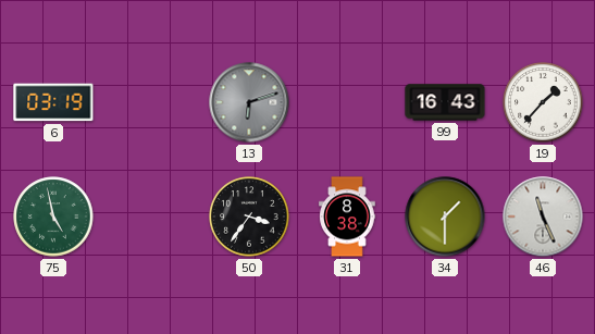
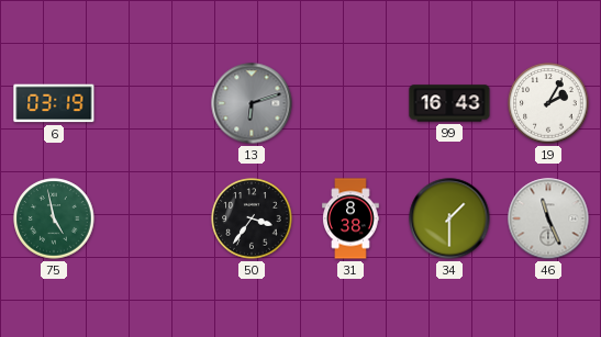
19: 1:37 -> 2:05 (548, 103)
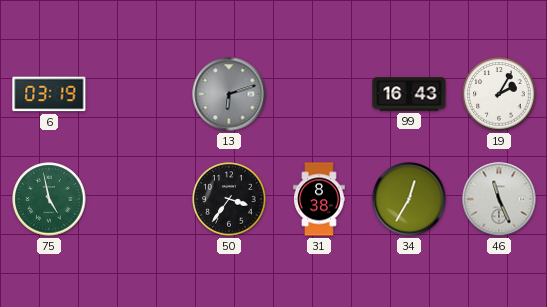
34: 1:30 -> 12:35 (409, 199)
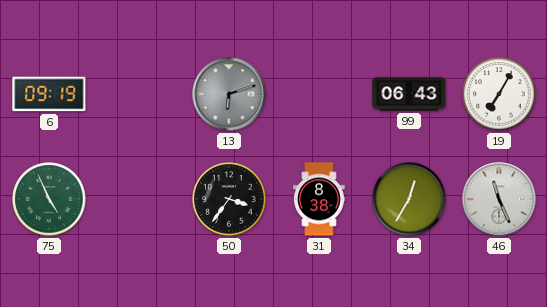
6: 03:19 -> 09:19 (49, 94)
99: 16:43 -> 06:43 (409, 94)
19: 2:05 -> 7:05 (499, 94)
75: 4:58 -> 4:56 (49, 199)
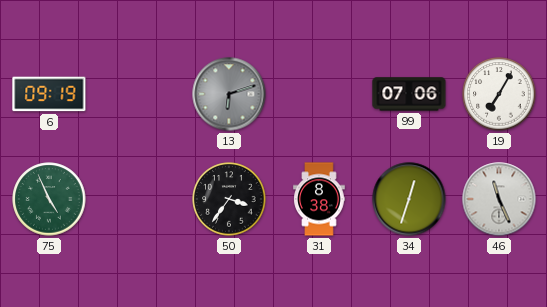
99: 06:43 -> 07:06 (409, 94)
34: 12:35 -> 12:33 (409, 199)
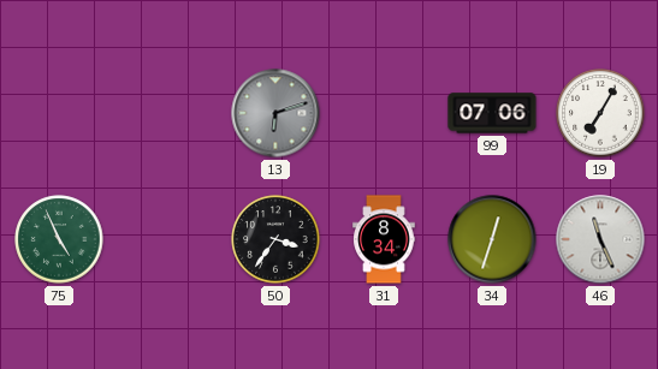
6: 09:19 -> none (49, 94)
31: 8:38 -> 8:34 (384, 239)
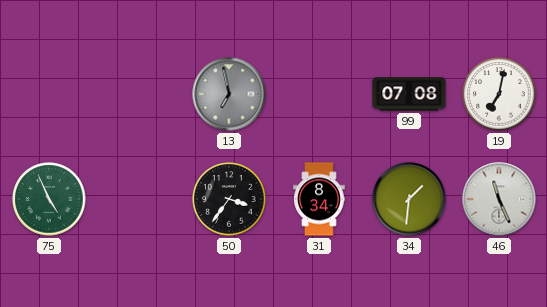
13: 6:12 -> 6:58 (229, 94)
99: 07:06 -> 07:08 (409, 94)
19: 7:05 -> 7:02 (499, 94)
34: 12:33 -> 1:31 (409, 199)
